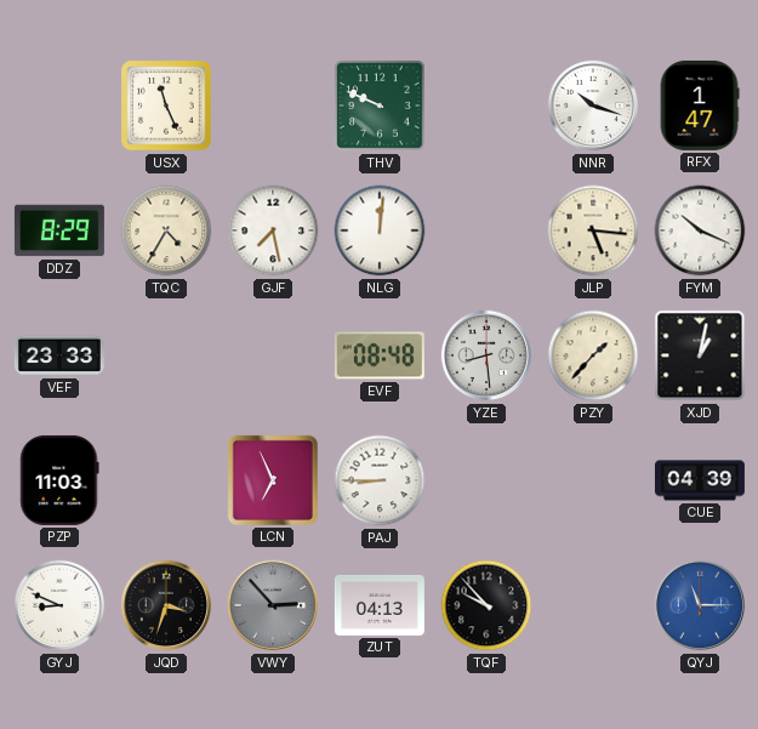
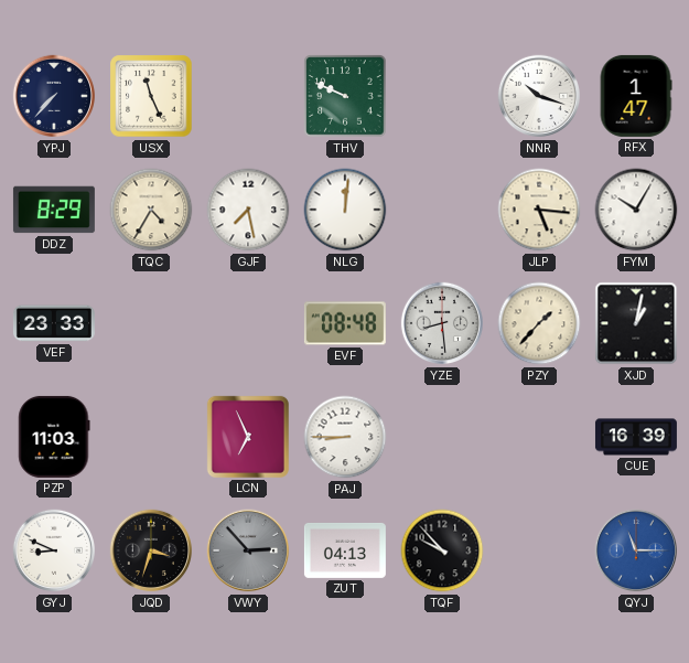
YPJ: none -> 7:37 (54, 96)
FYM: 10:19 -> 10:05 (636, 210)
CUE: 04:39 -> 16:39 (636, 437)
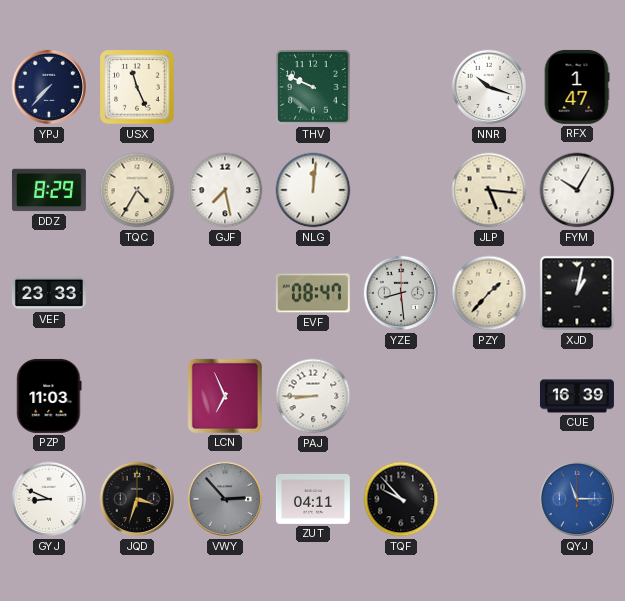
EVF: 08:48 -> 08:47 (313, 293)
ZUT: 04:13 -> 04:11 (313, 499)
